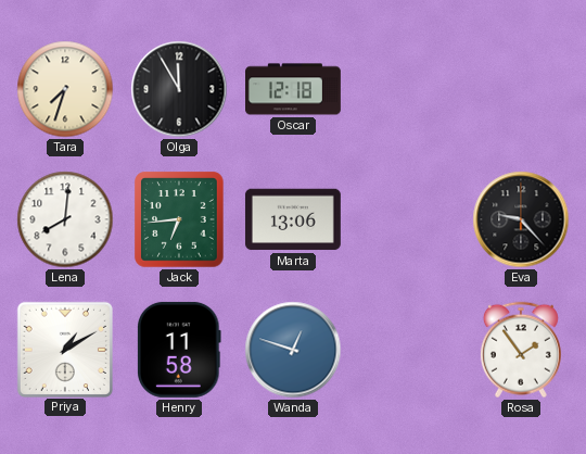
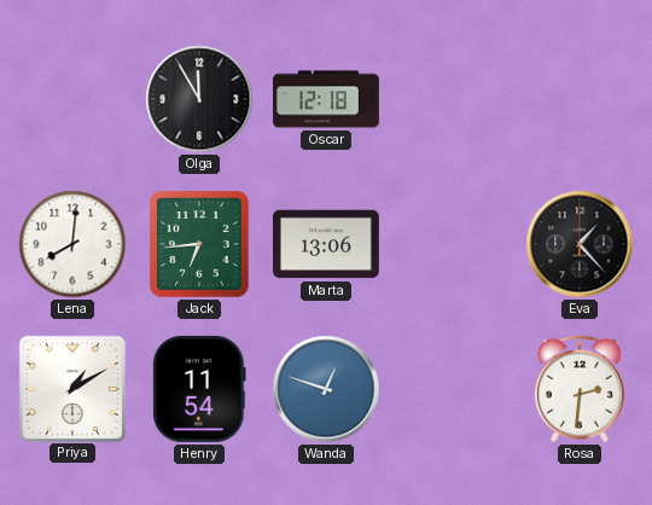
Tara: 7:33 -> none (65, 89)
Eva: 9:23 -> 1:23 (580, 244)
Henry: 11:58 -> 11:54 (200, 389)
Rosa: 1:54 -> 2:31 (580, 389)
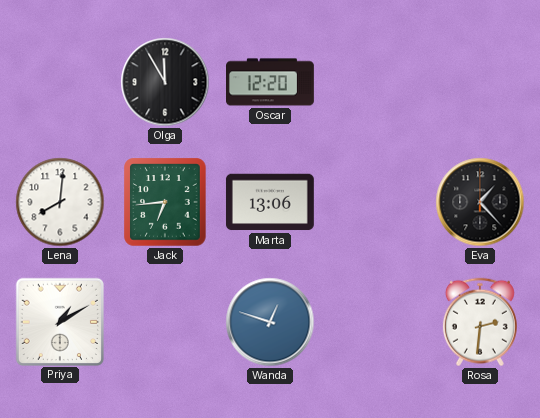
Oscar: 12:18 -> 12:20 (271, 82)
Henry: 11:54 -> none (200, 389)
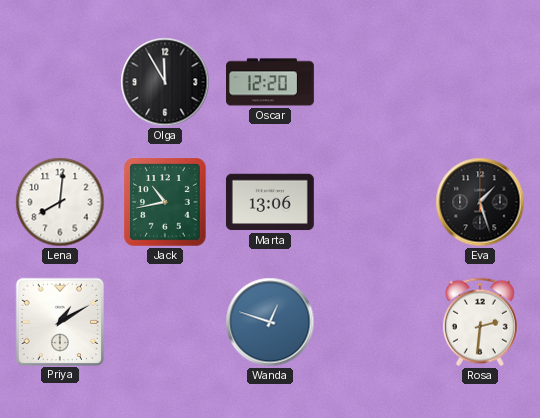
Jack: 6:44 -> 10:43 (165, 202)
Eva: 1:23 -> 1:27 (480, 202)
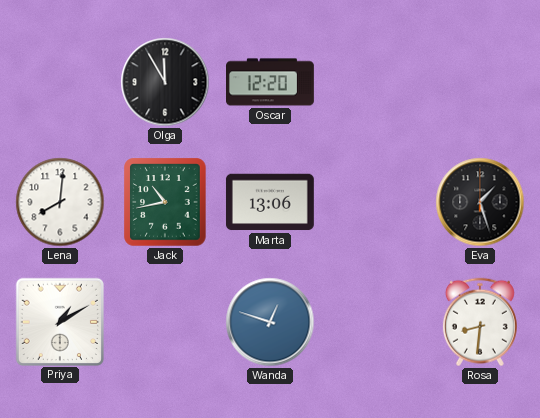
Rosa: 2:31 -> 8:31 (480, 322)
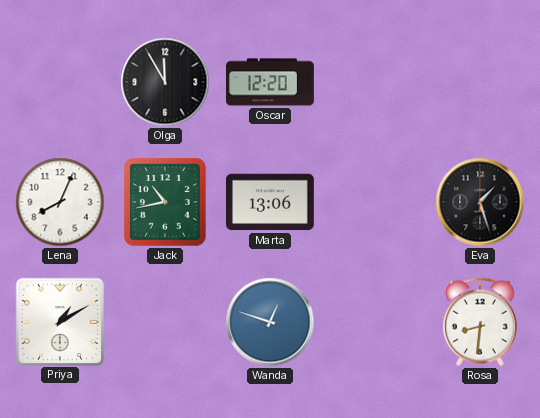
Lena: 8:01 -> 8:04 (60, 202)
